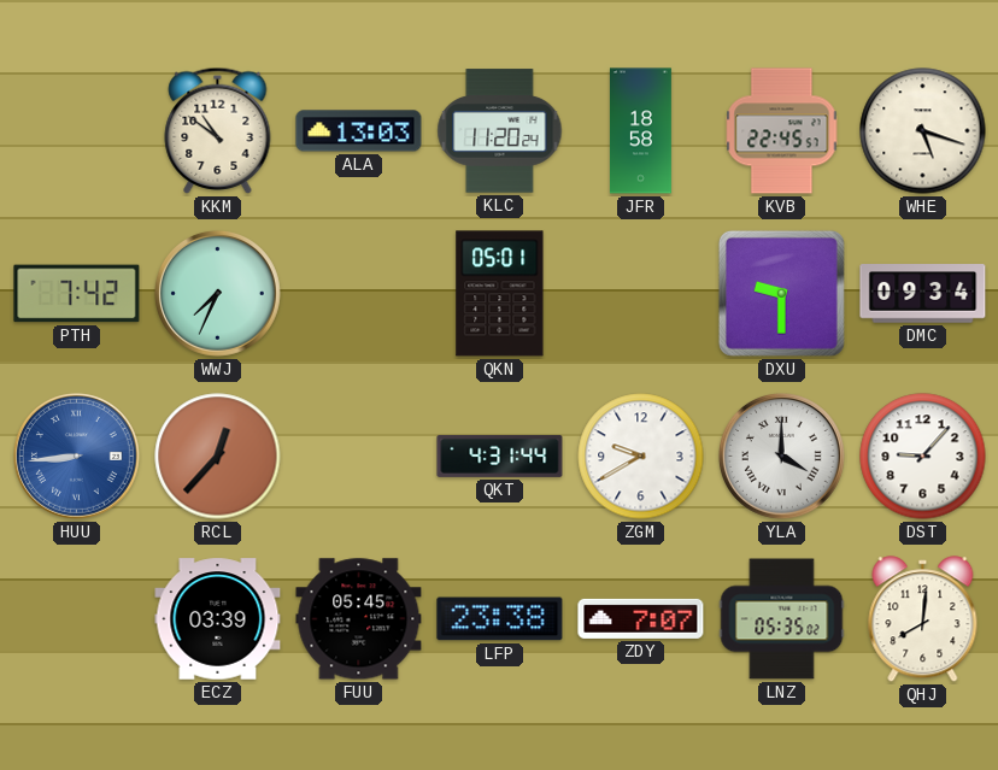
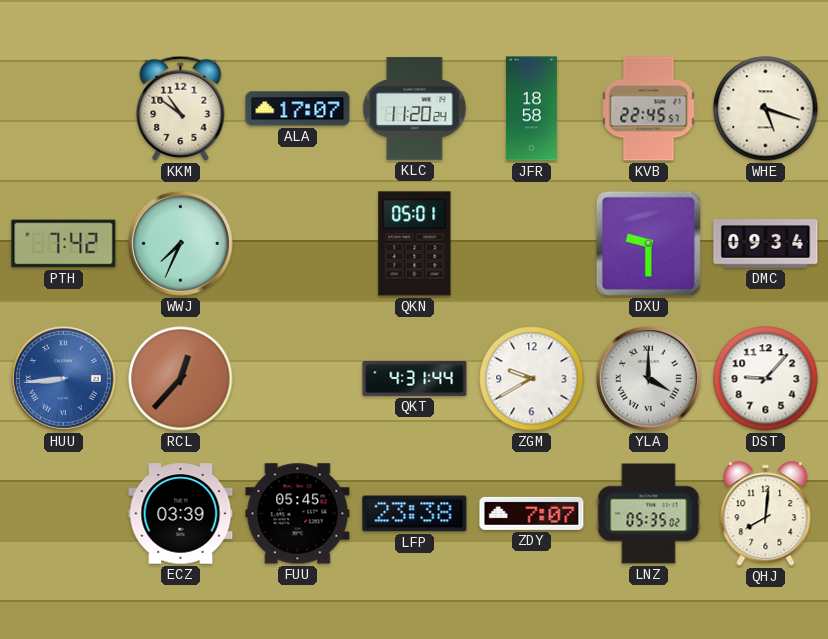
ALA: 13:03 -> 17:07 (298, 109)
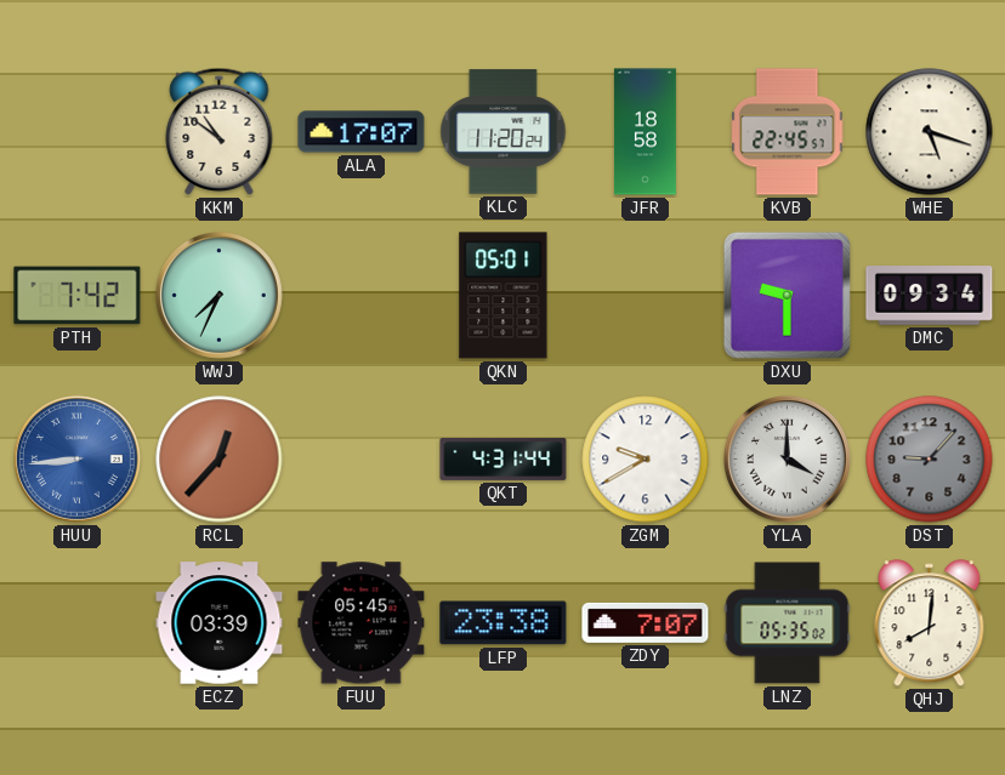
DST dial: white -> grey (930, 460)
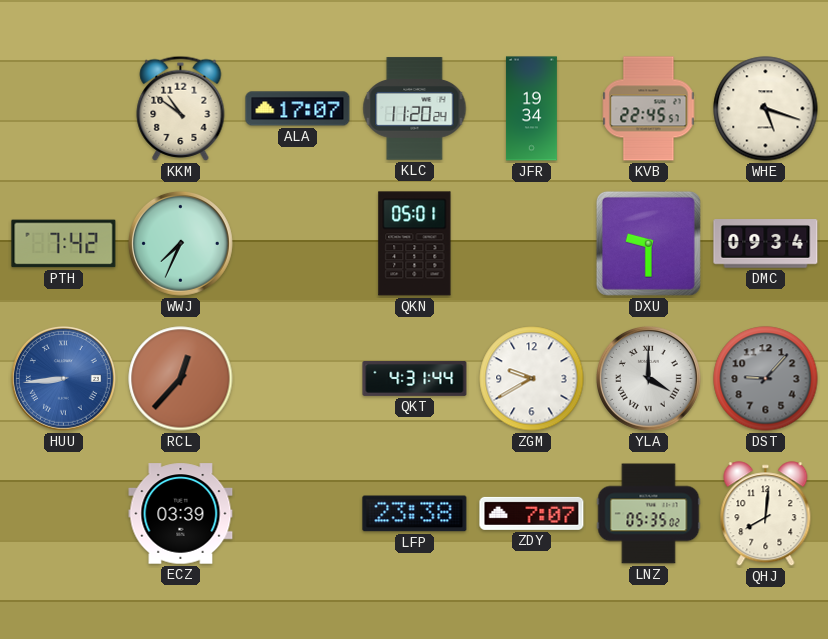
JFR: 18:58 -> 19:34 (531, 109)
FUU: 05:45 -> none (362, 623)
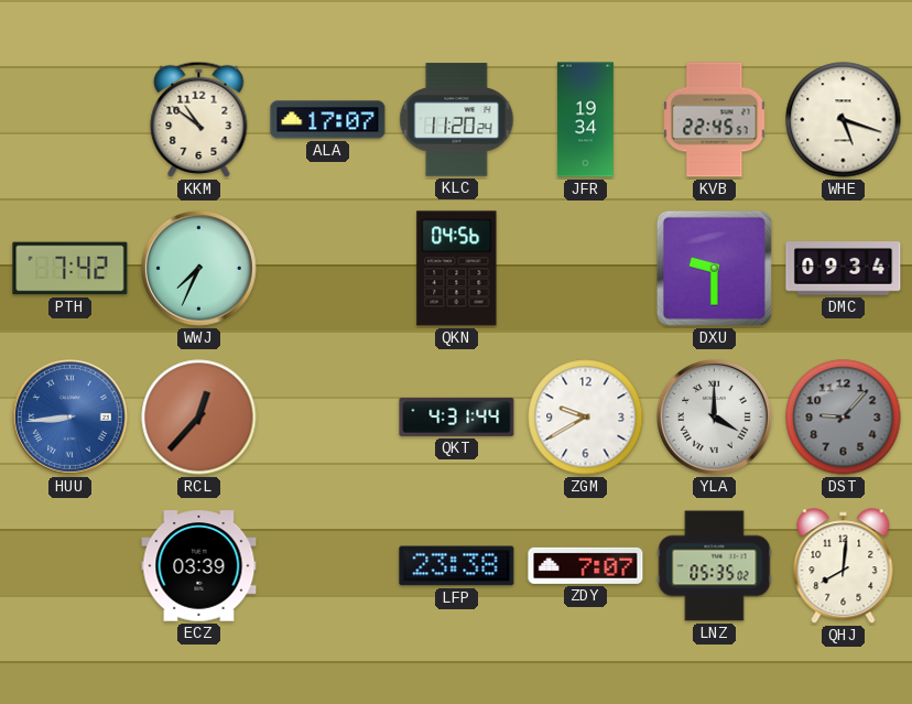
QKN: 05:01 -> 04:56 (457, 269)
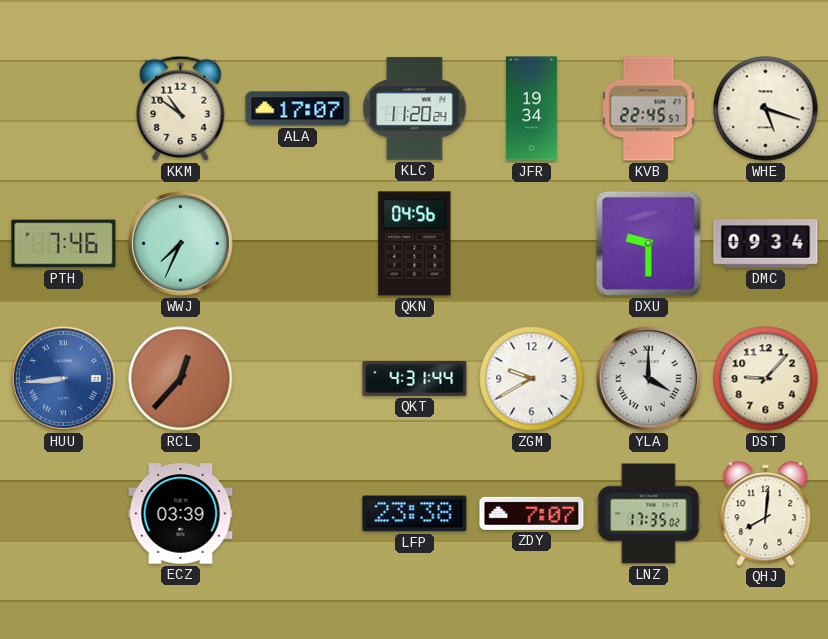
PTH: 7:42 -> 7:46 (64, 244)
DST dial: grey -> cream (766, 379)
LNZ: 05:35 -> 17:35 (649, 514)
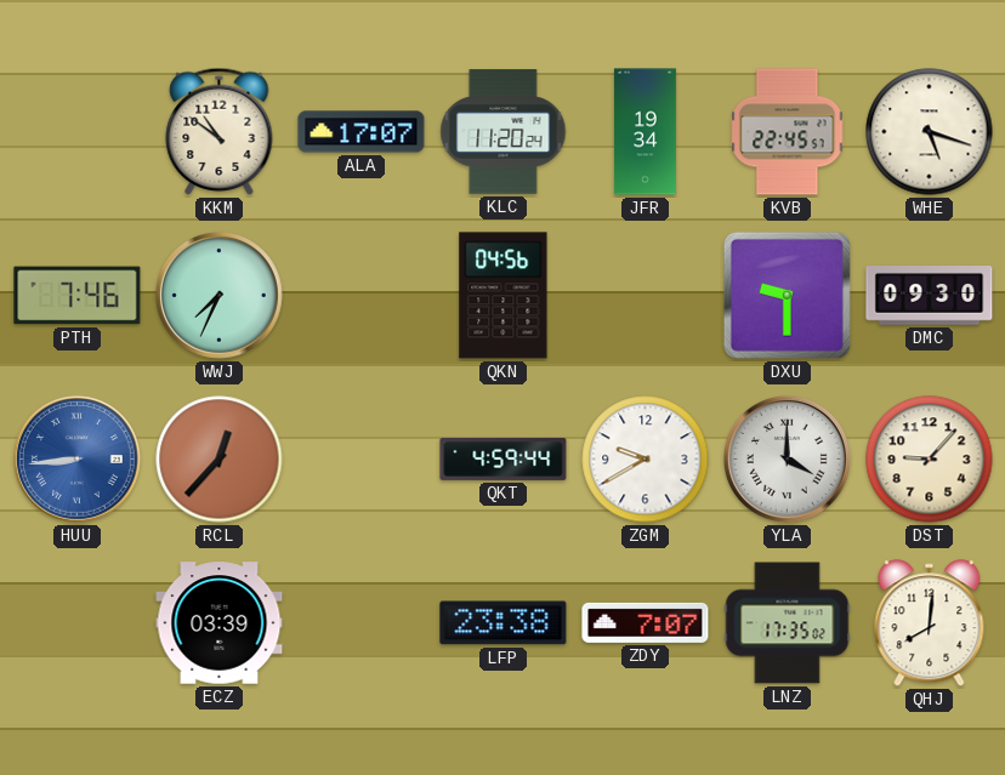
DMC: 09:34 -> 09:30 (930, 296)
QKT: 4:31 -> 4:59 (504, 458)
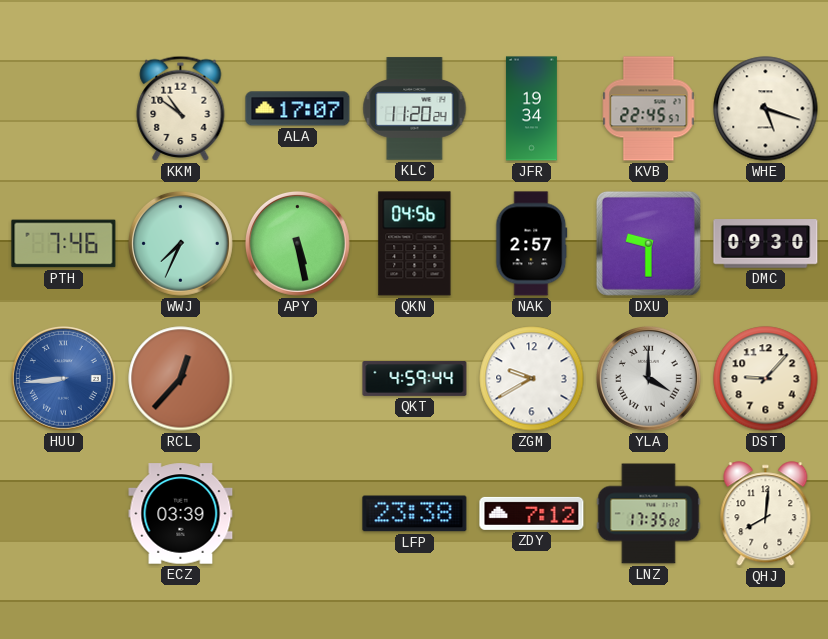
APY: none -> 5:28 (297, 243)
NAK: none -> 2:57 (532, 244)
ZDY: 7:07 -> 7:12 (532, 513)
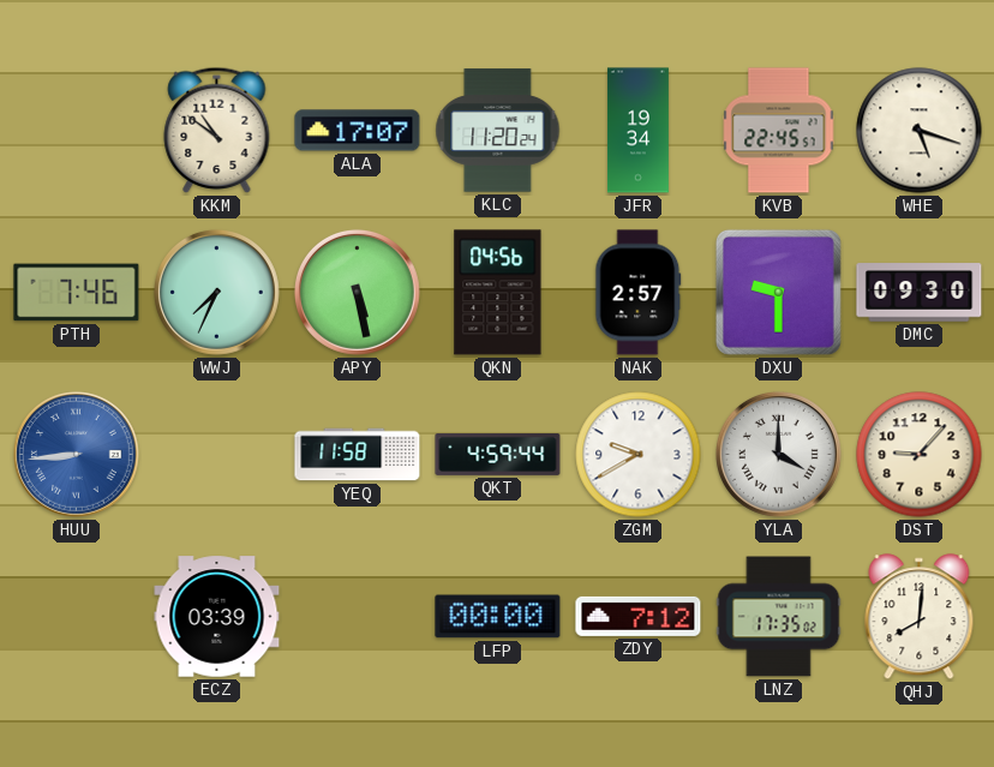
RCL: 12:37 -> none (181, 379)
YEQ: none -> 11:58 (358, 455)
LFP: 23:38 -> 00:00 (498, 617)
